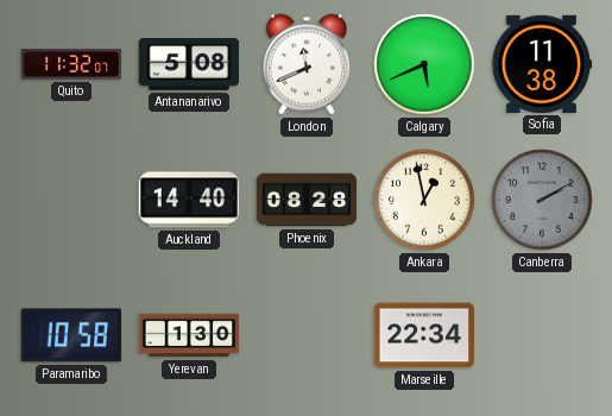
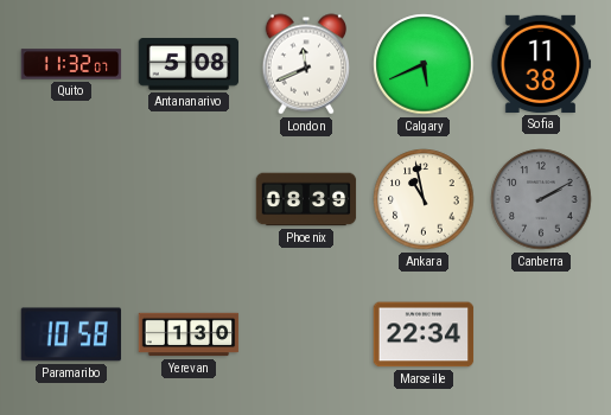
Auckland: 14:40 -> none (189, 200)
Phoenix: 08:28 -> 08:39 (306, 199)
Ankara: 12:58 -> 10:58 (424, 199)
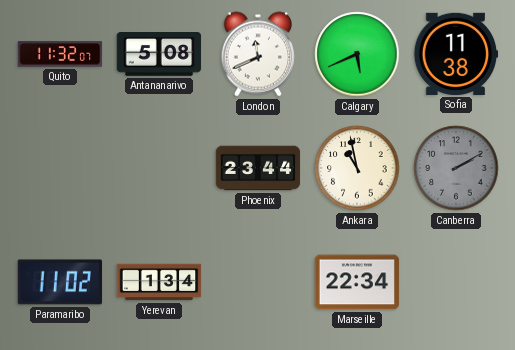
Phoenix: 08:39 -> 23:44 (258, 168)
Paramaribo: 10:58 -> 11:02 (60, 282)
Yerevan: 1:30 -> 1:34 (159, 282)
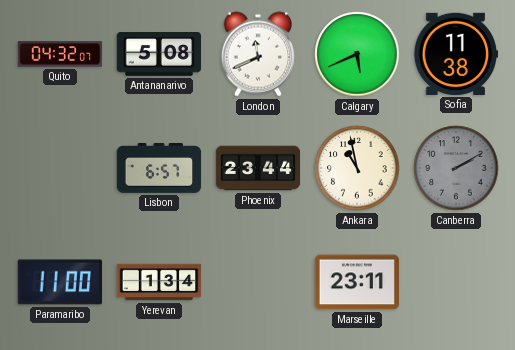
Quito: 11:32 -> 04:32 (60, 54)
Lisbon: none -> 6:57 (159, 169)
Paramaribo: 11:02 -> 11:00 (60, 282)
Marseille: 22:34 -> 23:11 (357, 282)
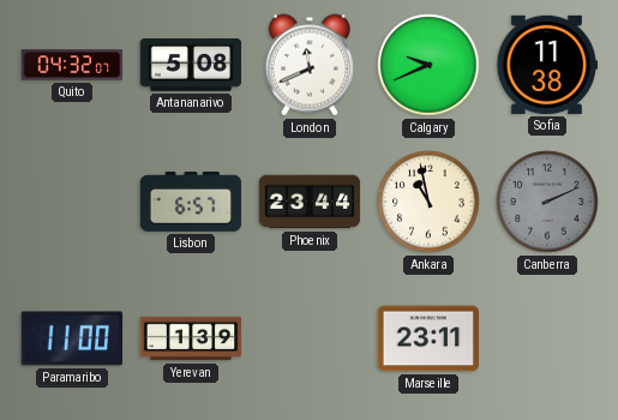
Calgary: 5:41 -> 9:41 (428, 65)
Canberra: 2:10 -> 2:11 (547, 202)
Yerevan: 1:34 -> 1:39 (191, 338)
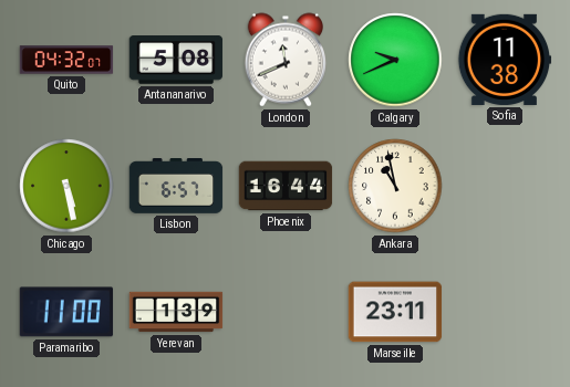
Chicago: none -> 5:28 (66, 186)
Phoenix: 23:44 -> 16:44 (286, 186)
Canberra: 2:11 -> none (547, 202)
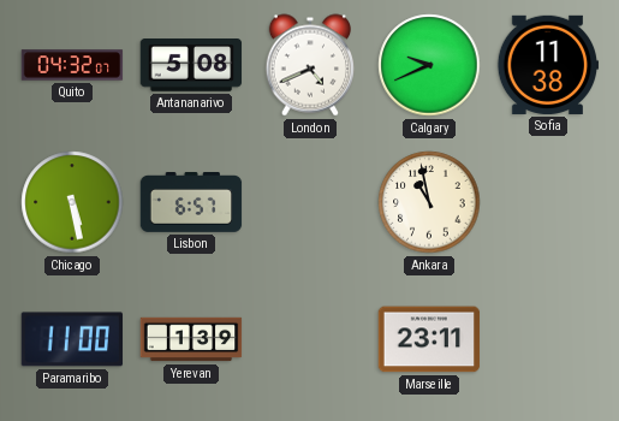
London: 11:41 -> 4:41 (310, 65)
Phoenix: 16:44 -> none (286, 186)
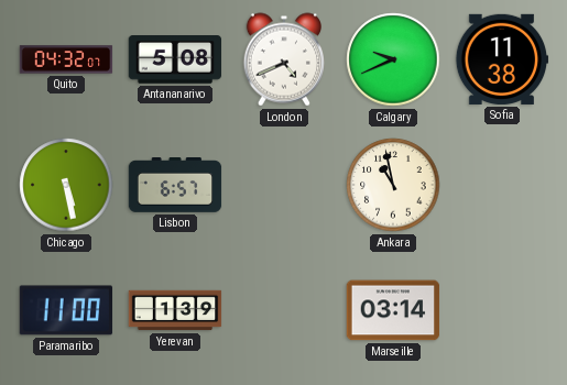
Marseille: 23:11 -> 03:14 (393, 310)
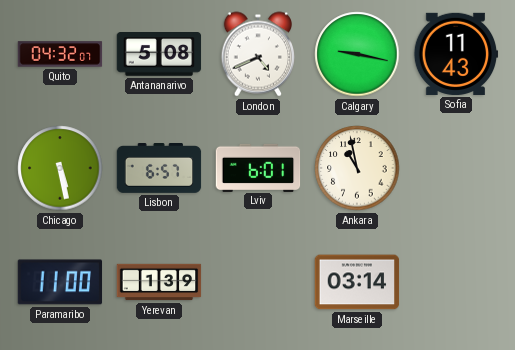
Calgary: 9:41 -> 9:17 (357, 54)
Sofia: 11:38 -> 11:43 (456, 54)
Lviv: none -> 6:01 (258, 167)
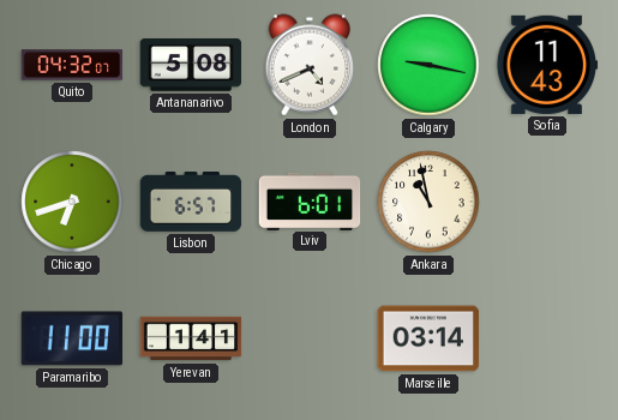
Chicago: 5:28 -> 6:42 (72, 202)
Yerevan: 1:39 -> 1:41 (191, 338)
